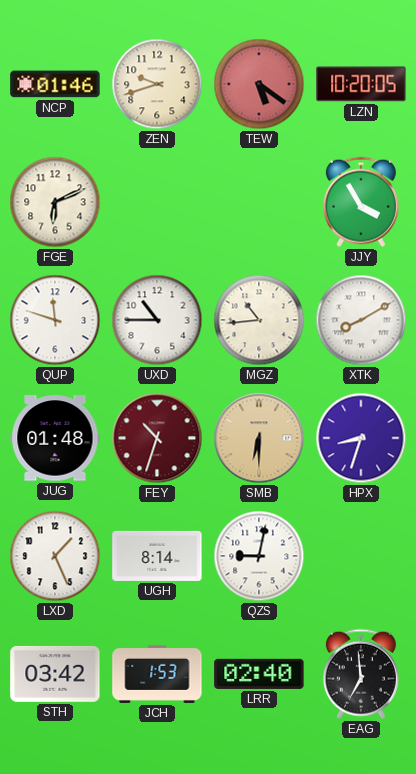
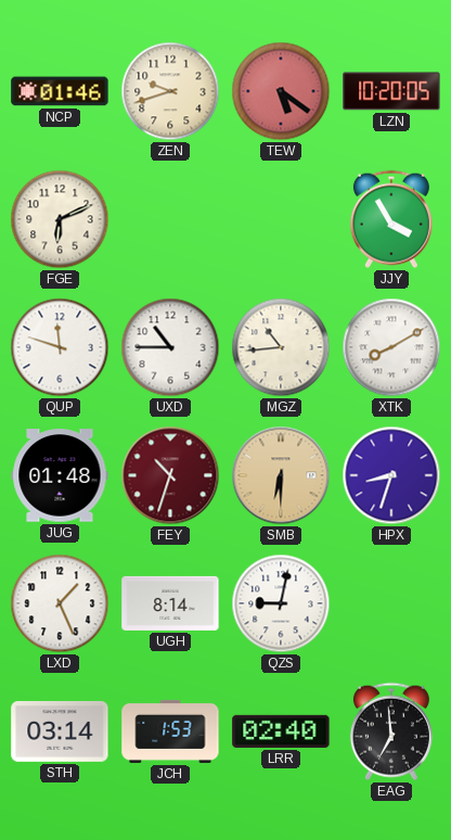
STH: 03:42 -> 03:14 (60, 731)
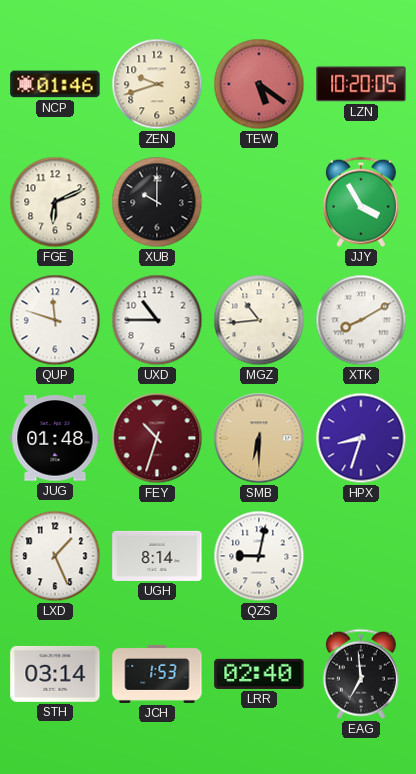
XUB: none -> 10:00 (157, 202)
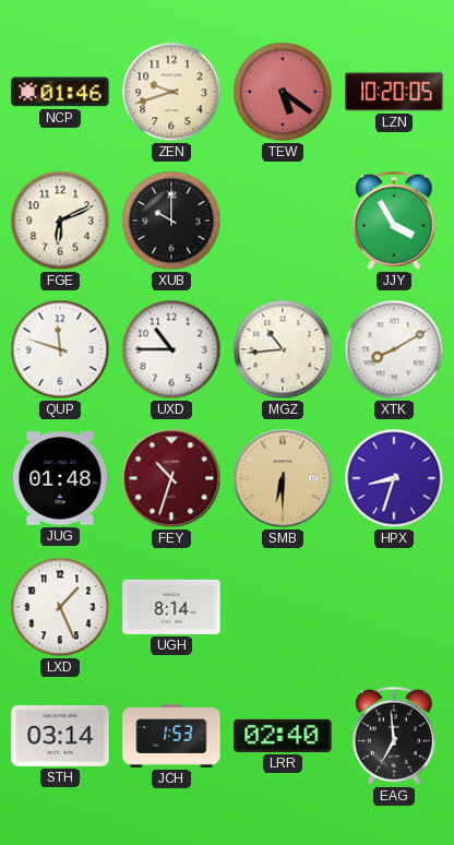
QZS: 9:02 -> none (259, 556)
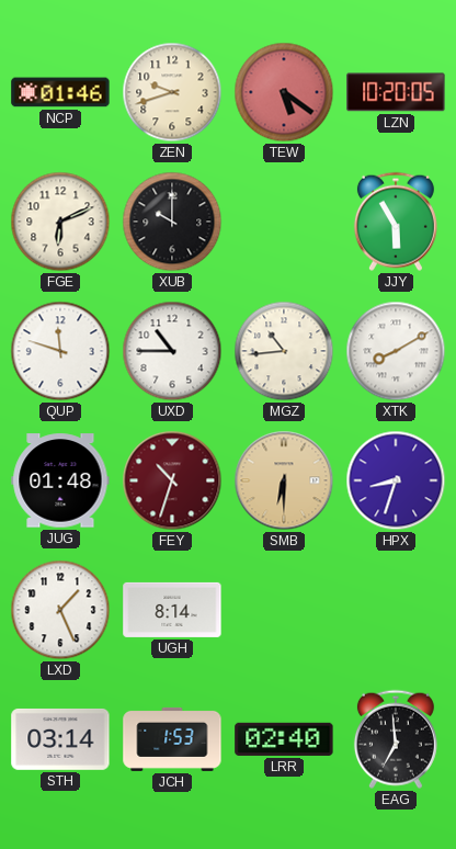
JJY: 3:55 -> 5:55 (396, 222)
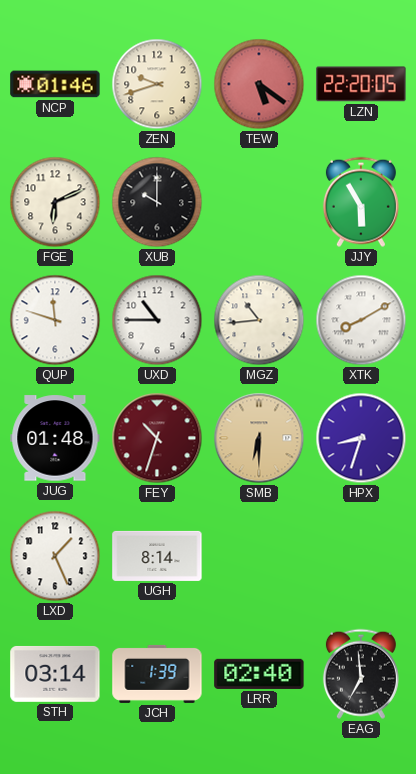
LZN: 10:20 -> 22:20 (361, 84)
JCH: 1:53 -> 1:39 (157, 674)
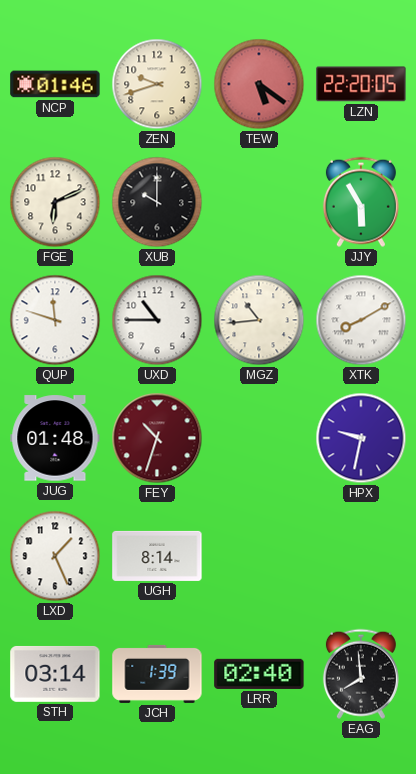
SMB: 6:30 -> none (259, 438)
HPX: 8:33 -> 9:32 (361, 438)
EAG: 6:59 -> 7:59 (361, 674)
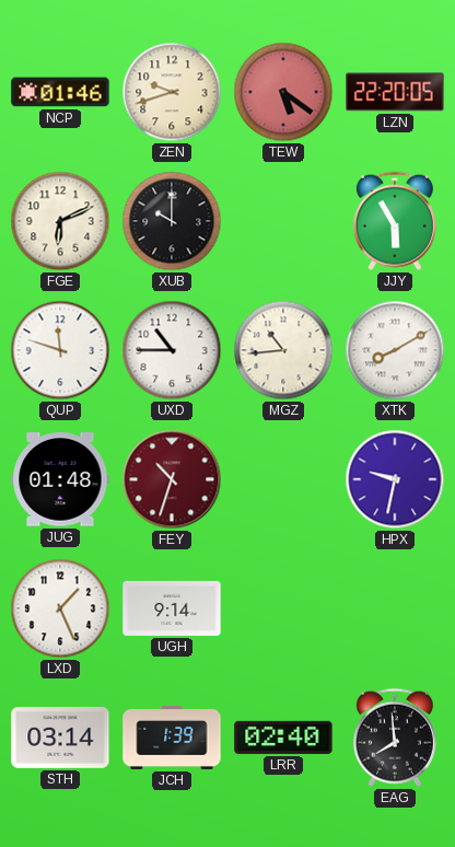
UGH: 8:14 -> 9:14 (172, 608)
